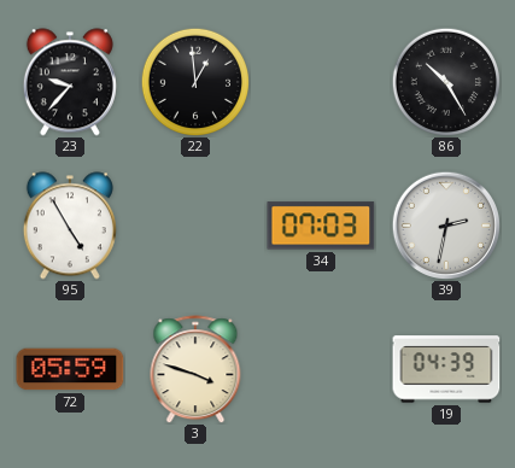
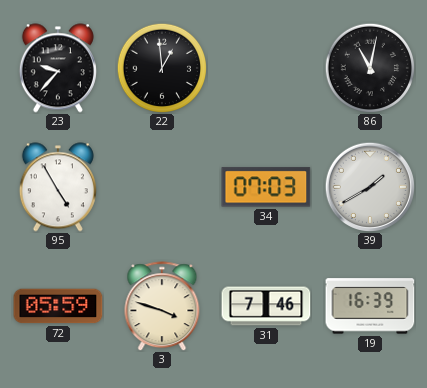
86: 10:25 -> 11:02 (369, 67)
39: 2:32 -> 1:40 (369, 186)
31: none -> 7:46 (266, 306)
19: 04:39 -> 16:39 (370, 306)
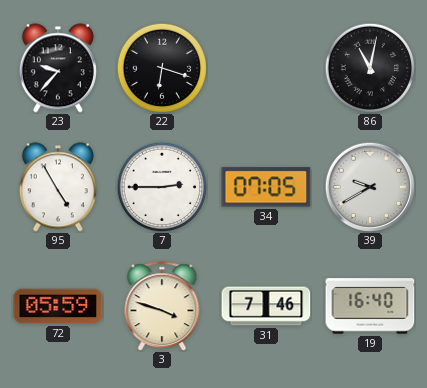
22: 12:59 -> 6:18 (161, 67)
7: none -> 2:45 (161, 186)
34: 07:03 -> 07:05 (266, 187)
39: 1:40 -> 9:40 (369, 186)
19: 16:39 -> 16:40 (370, 306)
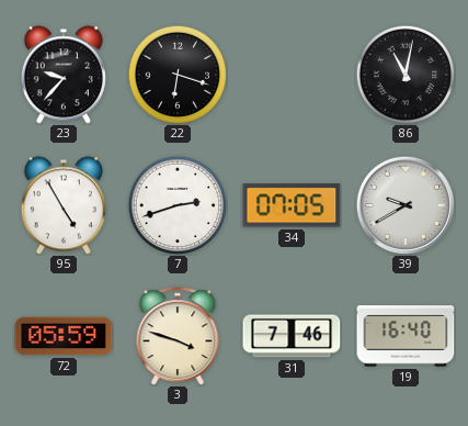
7: 2:45 -> 2:42 (176, 204)
